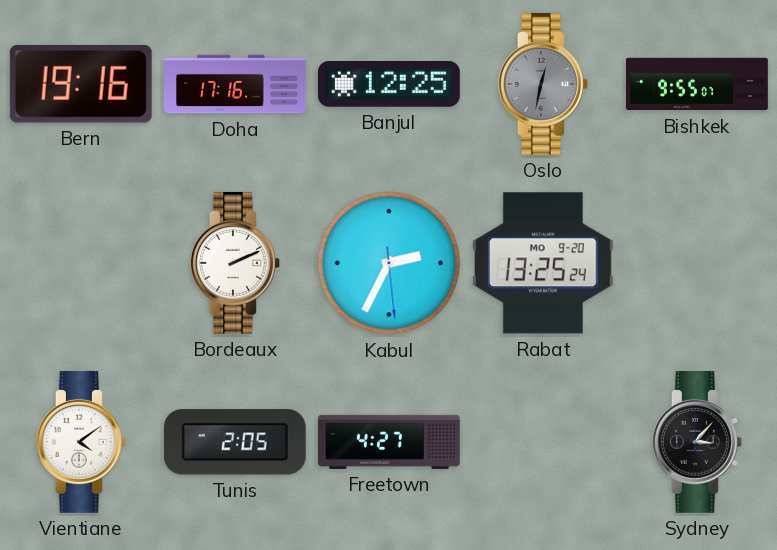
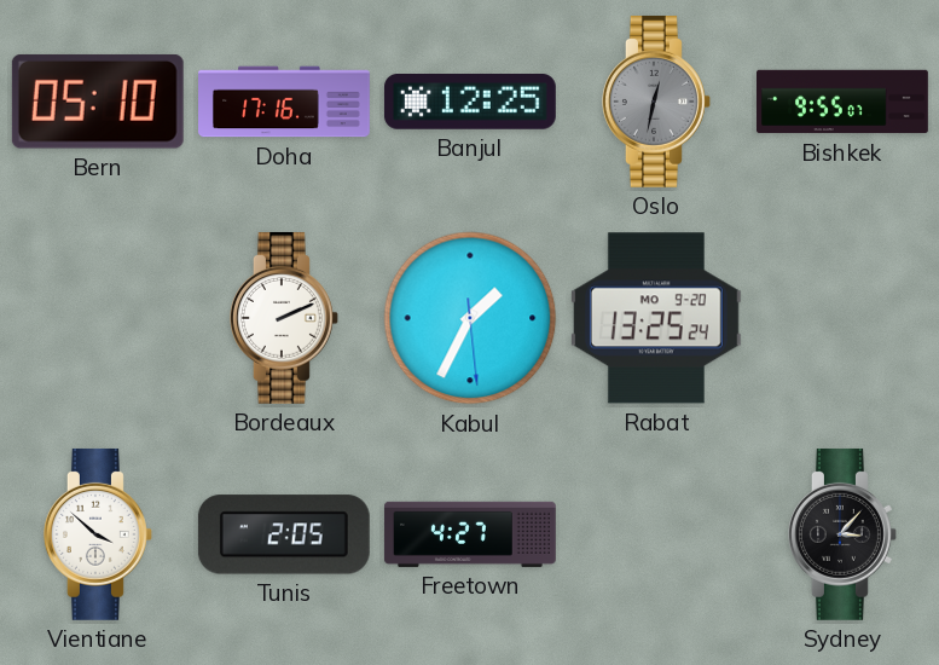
Bern: 19:16 -> 05:10 (98, 102)
Kabul: 2:34 -> 1:34 (470, 318)
Vientiane: 4:09 -> 3:52 (98, 534)
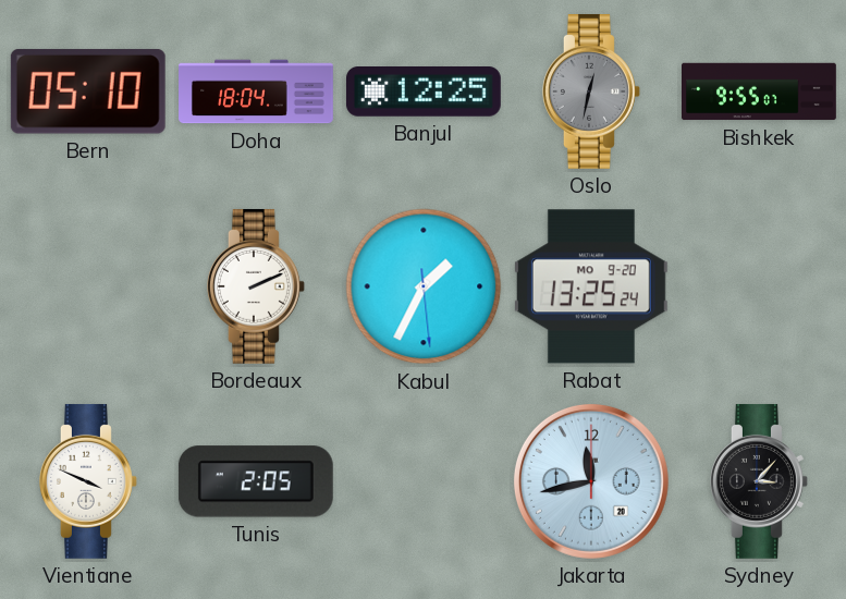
Doha: 17:16 -> 18:04 (257, 91)
Vientiane: 3:52 -> 3:49 (88, 481)
Freetown: 4:27 -> none (470, 534)
Jakarta: none -> 11:43 (591, 481)
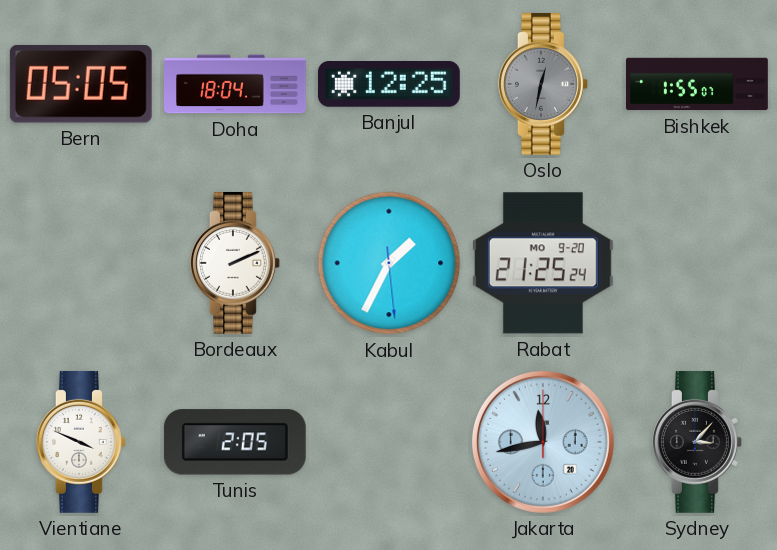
Bern: 05:10 -> 05:05 (81, 84)
Bishkek: 9:55 -> 1:55 (698, 84)
Rabat: 13:25 -> 21:25 (543, 263)
